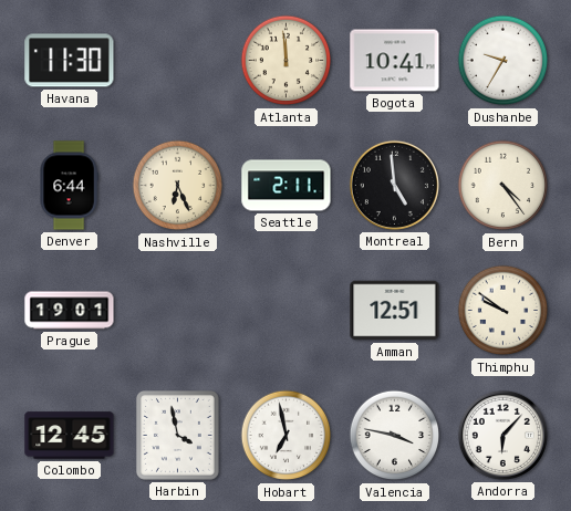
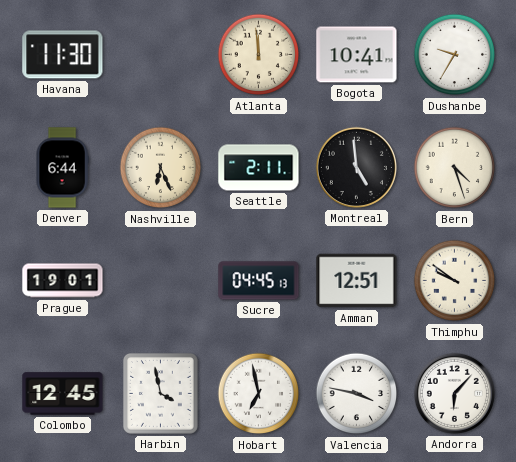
Bern: 4:24 -> 4:27 (455, 168)
Sucre: none -> 04:45 (259, 281)
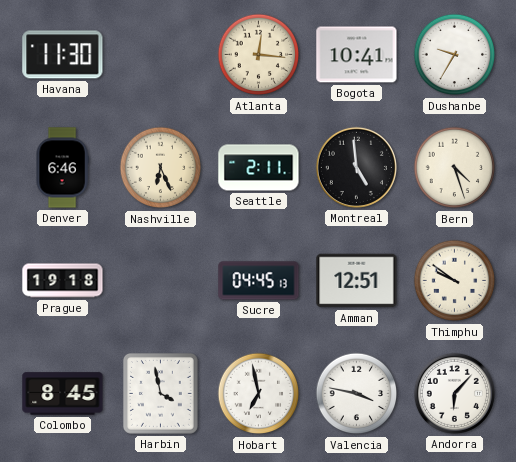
Atlanta: 11:59 -> 12:16 (259, 55)
Denver: 6:44 -> 6:46 (62, 168)
Prague: 19:01 -> 19:18 (63, 281)
Colombo: 12:45 -> 8:45 (63, 394)
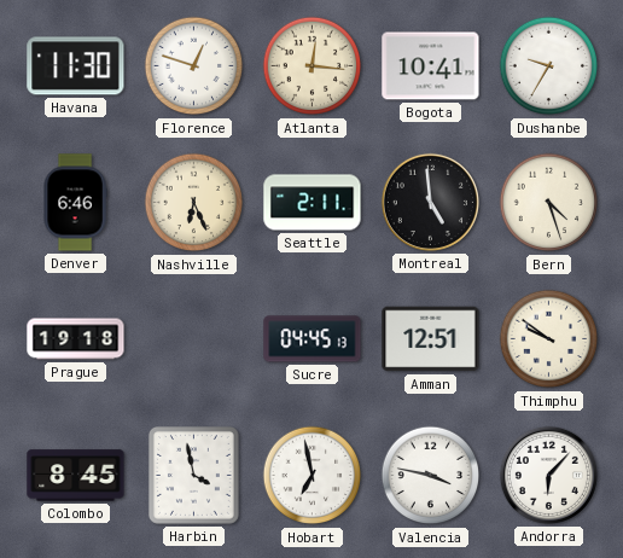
Florence: none -> 12:48 (194, 66)
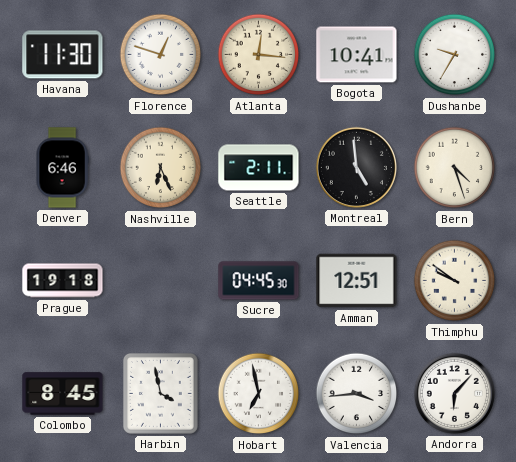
Sucre: 04:45:13 -> 04:45:30 (259, 281)
Valencia: 3:47 -> 3:44 (357, 394)
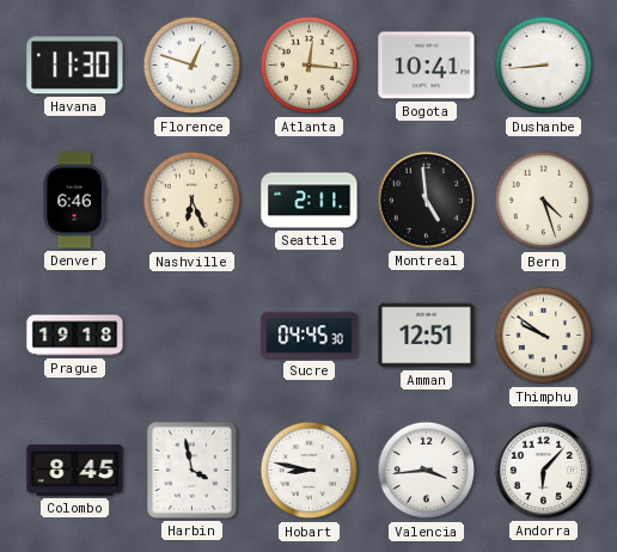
Dushanbe: 9:35 -> 8:44 (544, 66)
Hobart: 6:58 -> 8:47 (310, 471)
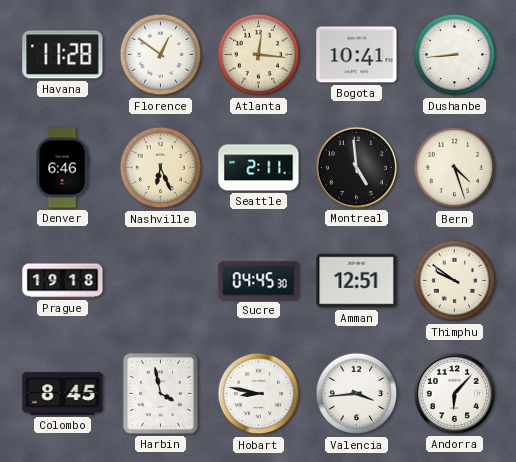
Havana: 11:30 -> 11:28 (63, 55)
Florence: 12:48 -> 12:51 (161, 55)
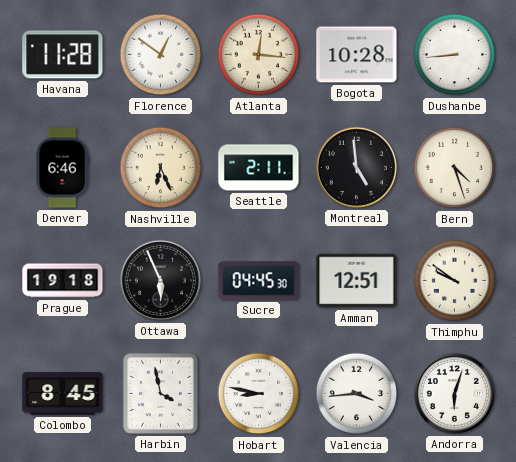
Bogota: 10:41 -> 10:28 (357, 55)
Ottawa: none -> 5:56 (160, 280)
Andorra: 6:07 -> 6:03 (454, 393)
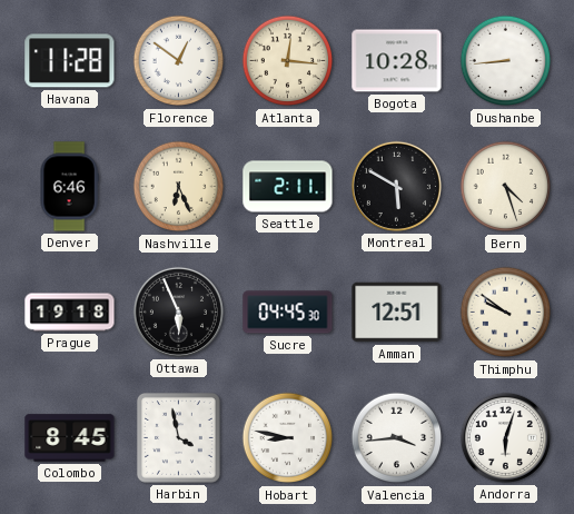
Montreal: 4:59 -> 5:50 (396, 186)
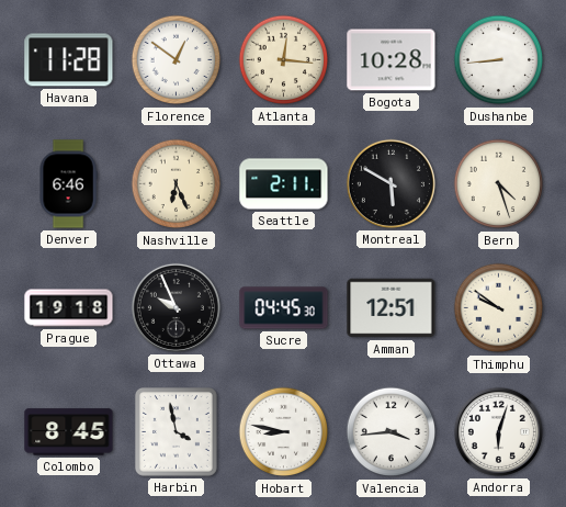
Ottawa: 5:56 -> 9:56 (176, 307)
